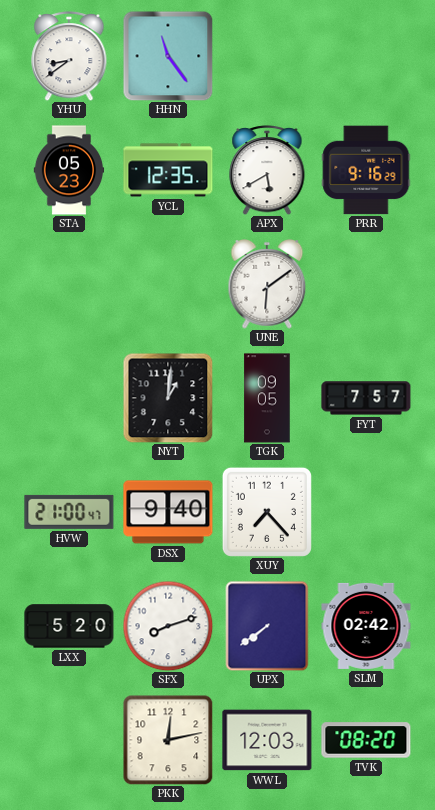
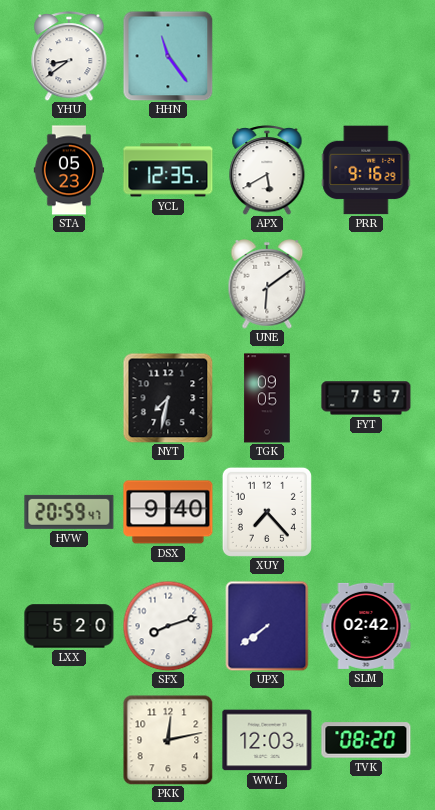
NYT: 1:01 -> 7:32 (168, 398)
HVW: 21:00 -> 20:59 (69, 512)
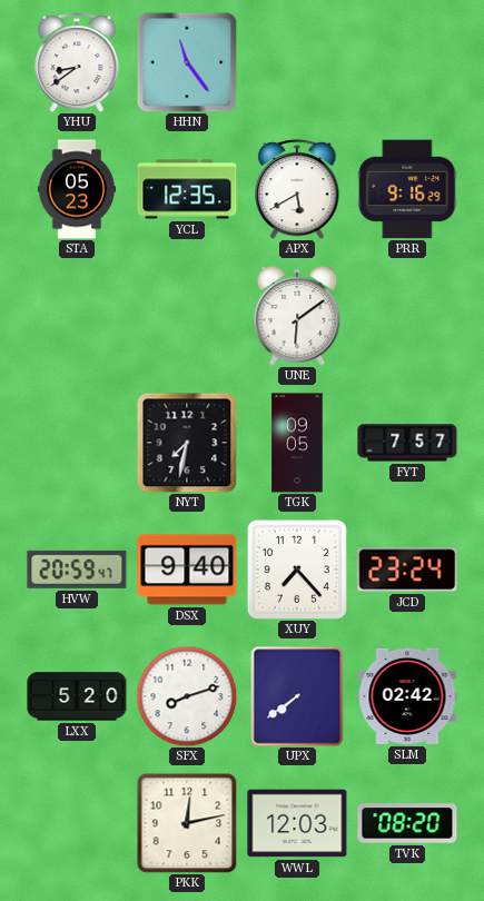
JCD: none -> 23:24 (407, 570)
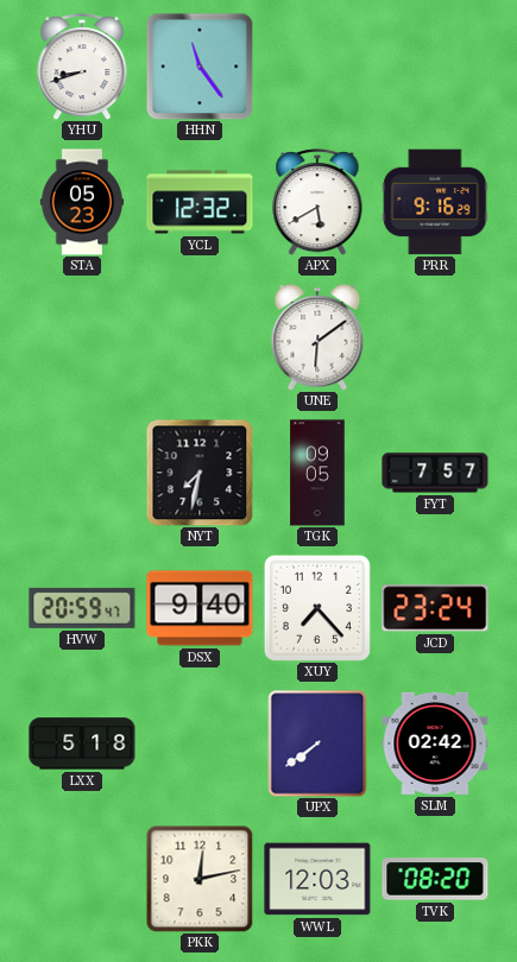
YHU: 8:39 -> 8:42 (82, 68)
YCL: 12:35 -> 12:32 (200, 202)
LXX: 5:20 -> 5:18 (82, 743)
SFX: 8:12 -> none (187, 696)
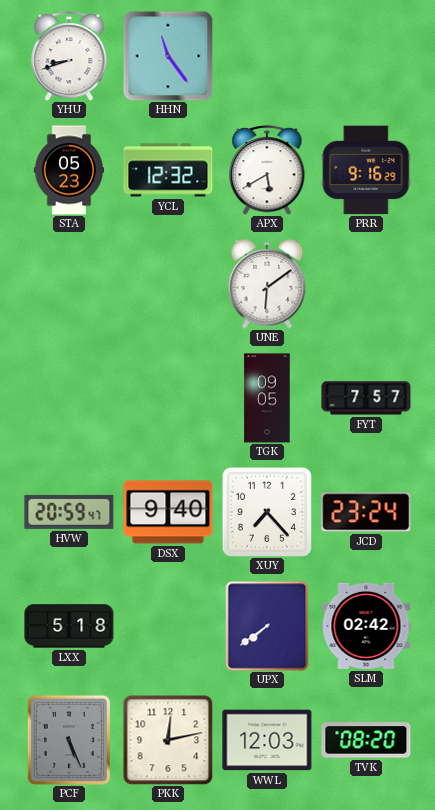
NYT: 7:32 -> none (200, 473)
PCF: none -> 5:26 (69, 740)
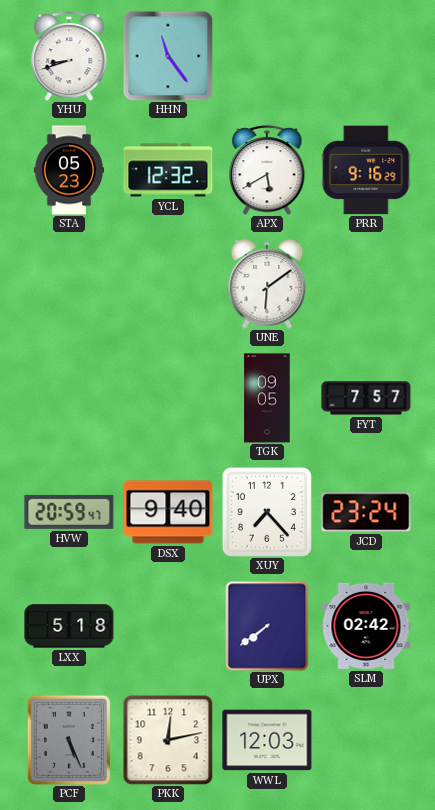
TVK: 08:20 -> none (366, 740)
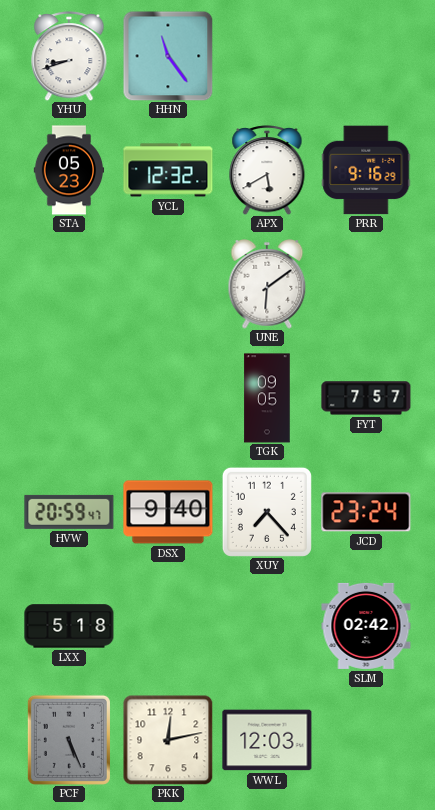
UPX: 7:39 -> none (267, 626)
